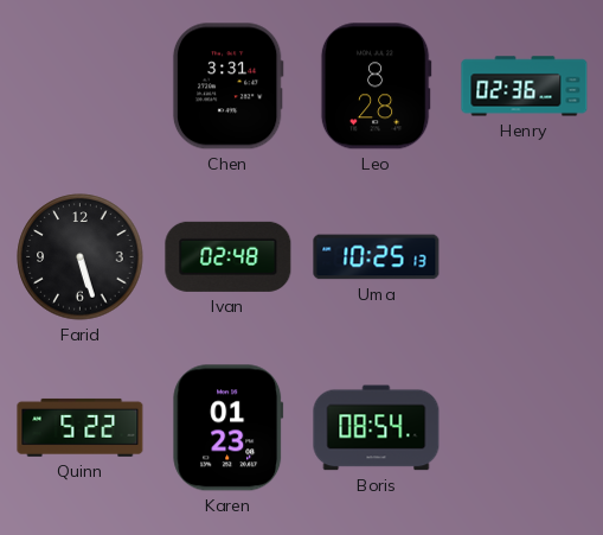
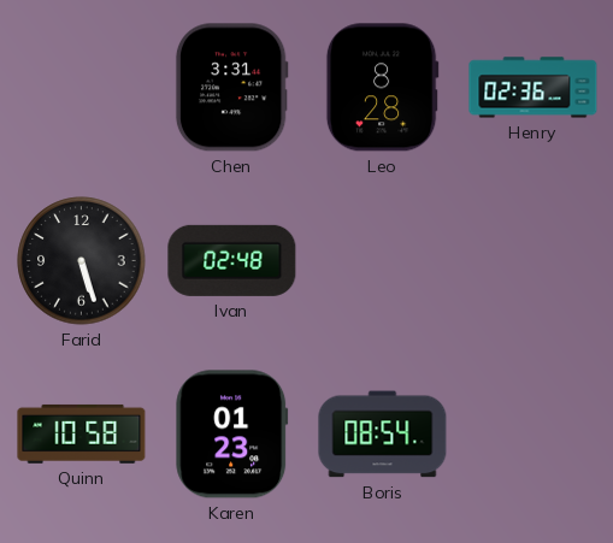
Uma: 10:25 -> none (377, 257)
Quinn: 5:22 -> 10:58 (82, 433)
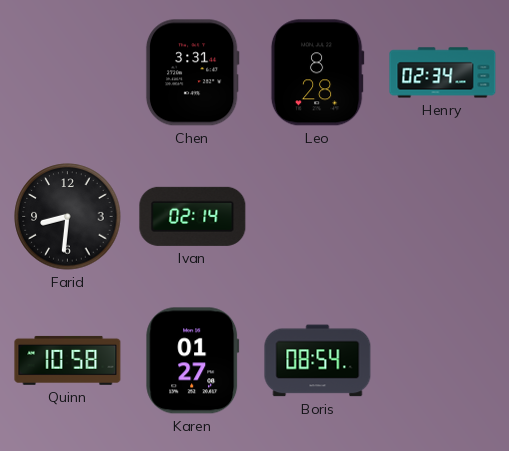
Henry: 02:36 -> 02:34 (443, 73)
Farid: 5:27 -> 8:31 (68, 217)
Ivan: 02:48 -> 02:14 (193, 216)
Karen: 01:23 -> 01:27 (193, 361)
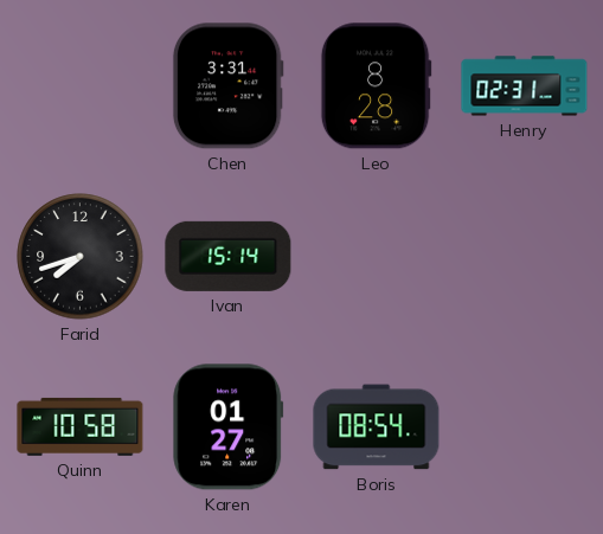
Henry: 02:34 -> 02:31 (525, 86)
Farid: 8:31 -> 7:42 (81, 257)
Ivan: 02:14 -> 15:14 (229, 256)
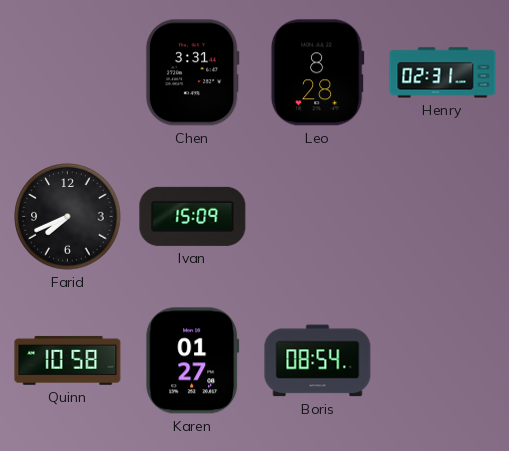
Farid: 7:42 -> 7:41 (68, 217)
Ivan: 15:14 -> 15:09 (193, 216)
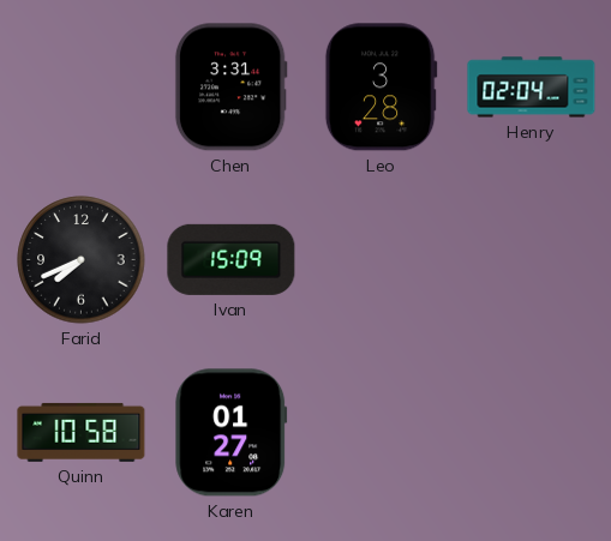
Leo: 8:28 -> 3:28 (381, 88)
Henry: 02:31 -> 02:04 (532, 88)
Boris: 08:54 -> none (318, 361)
